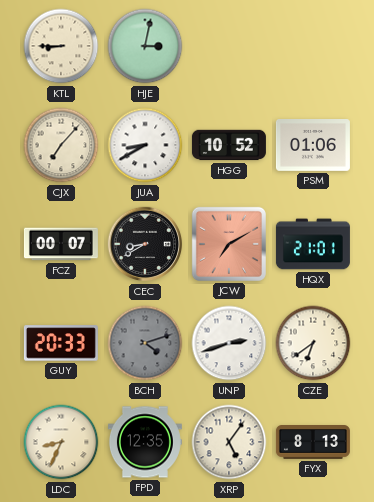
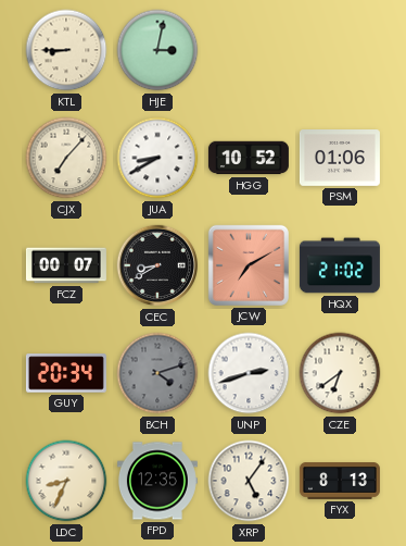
HQX: 21:01 -> 21:02 (340, 265)
GUY: 20:33 -> 20:34 (66, 373)
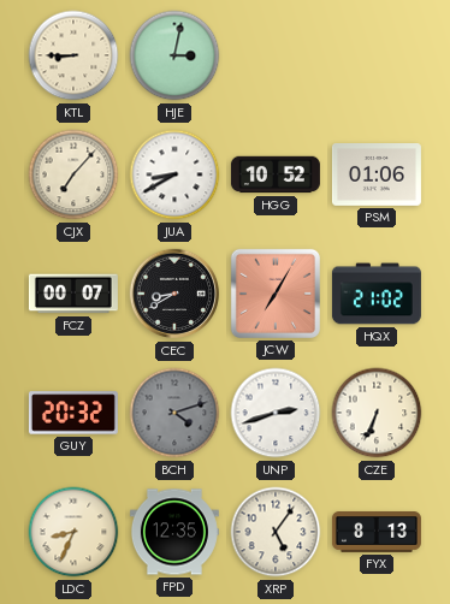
JCW: 7:10 -> 7:05 (276, 294)
GUY: 20:34 -> 20:32 (73, 413)
CZE: 6:39 -> 6:34 (377, 413)
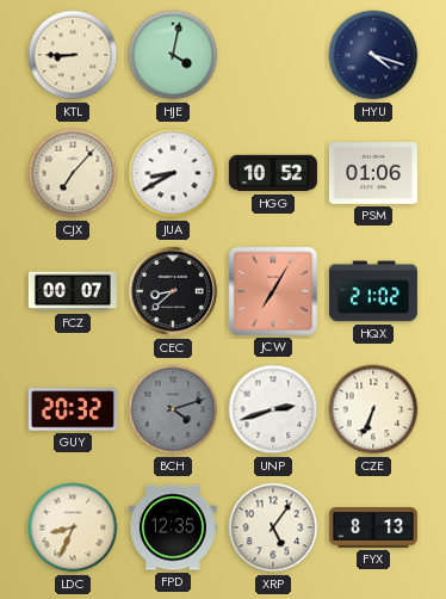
HJE: 3:02 -> 4:02 (173, 55)
HYU: none -> 4:18 (373, 55)
CEC: 8:40 -> 8:38 (173, 291)
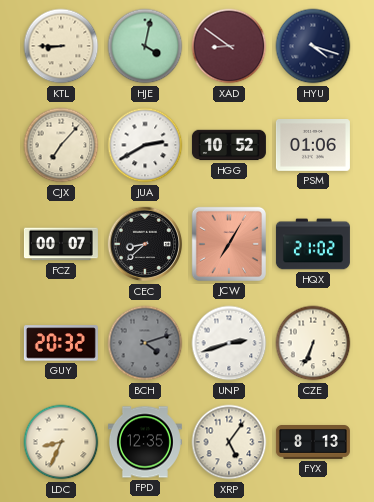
XAD: none -> 8:51 (229, 46)
JUA: 8:40 -> 2:40 (145, 145)
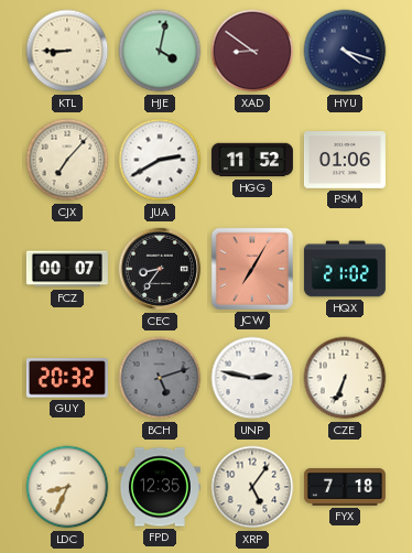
HGG: 10:52 -> 11:52 (252, 160)
CEC: 8:38 -> 8:36 (160, 269)
BCH: 4:12 -> 5:12 (160, 378)
UNP: 2:42 -> 2:47 (252, 378)
FYX: 8:13 -> 7:18 (345, 488)
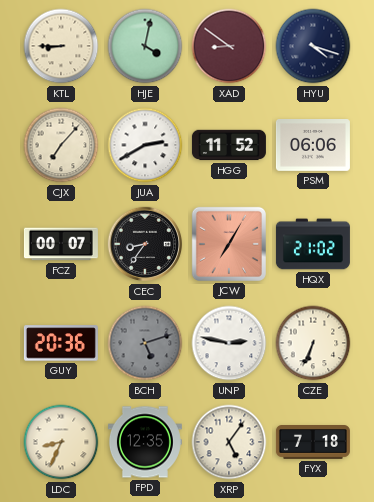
PSM: 01:06 -> 06:06 (313, 146)
GUY: 20:32 -> 20:36 (61, 343)
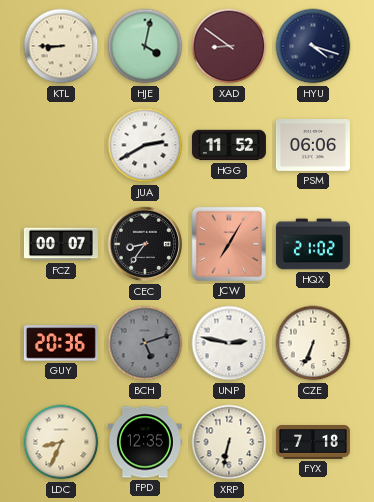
CJX: 7:07 -> none (61, 145)
XRP: 5:06 -> 6:32 (229, 442)
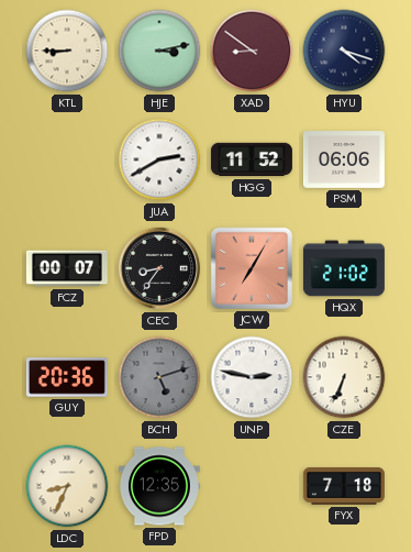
HJE: 4:02 -> 3:13 (159, 51)
XRP: 6:32 -> none (229, 442)
